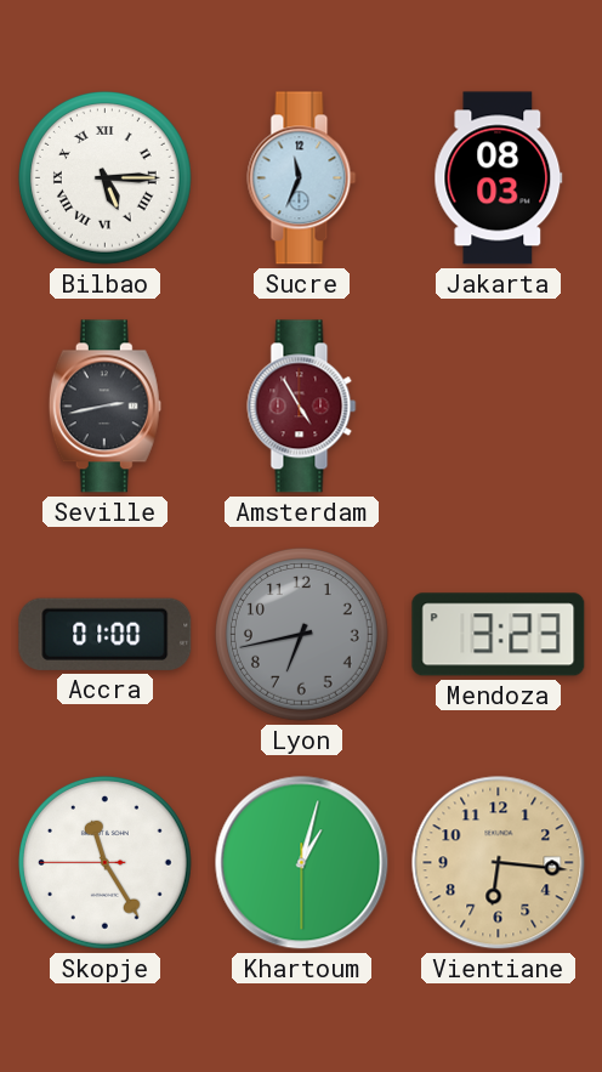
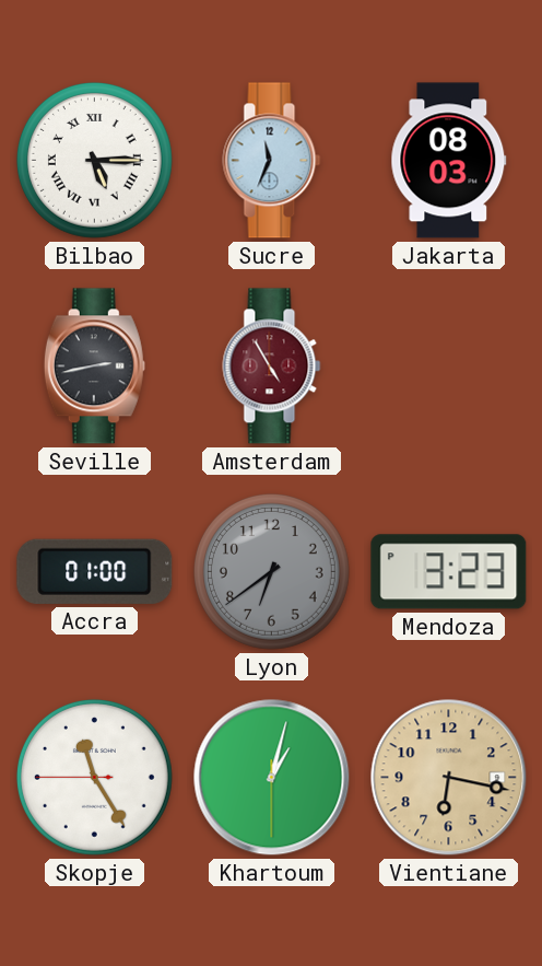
Lyon: 6:43 -> 6:39 (271, 571)
Vientiane: 6:16 -> 6:17 (449, 778)
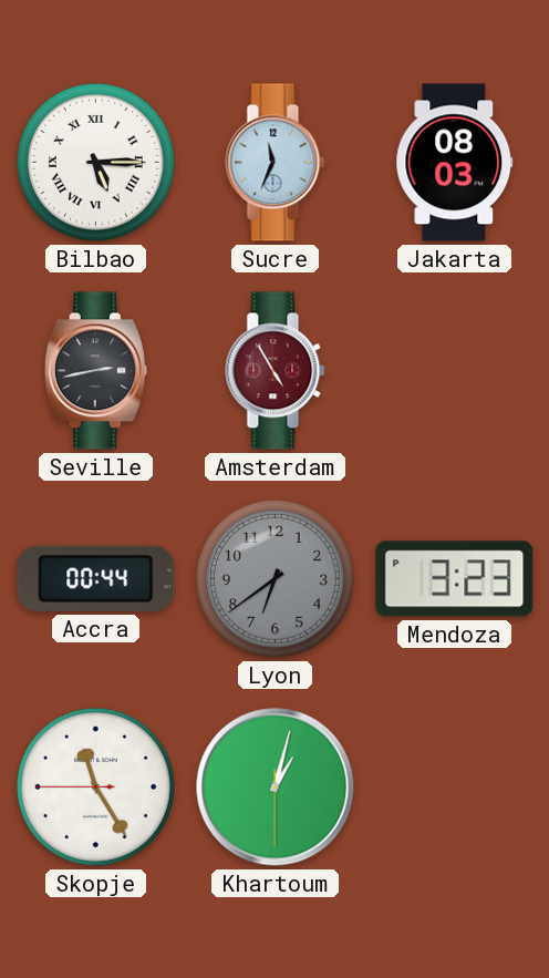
Accra: 01:00 -> 00:44 (96, 578)
Vientiane: 6:17 -> none (449, 778)
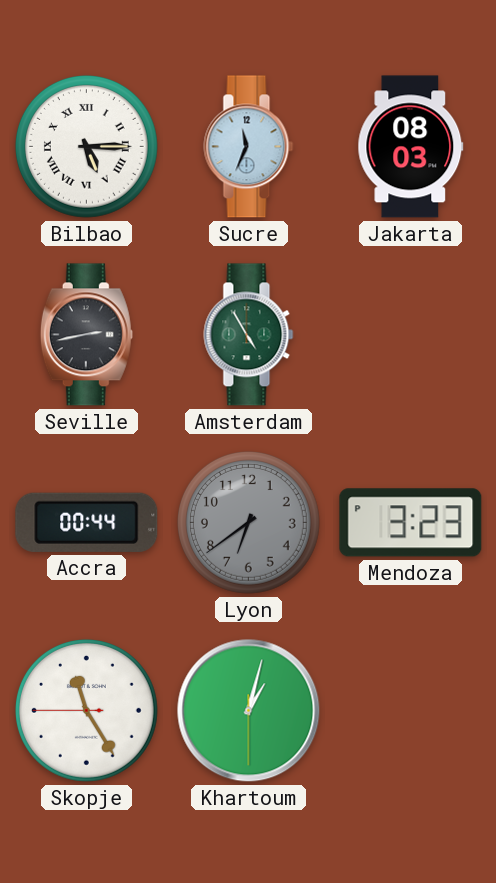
Amsterdam dial: burgundy -> green (249, 335)
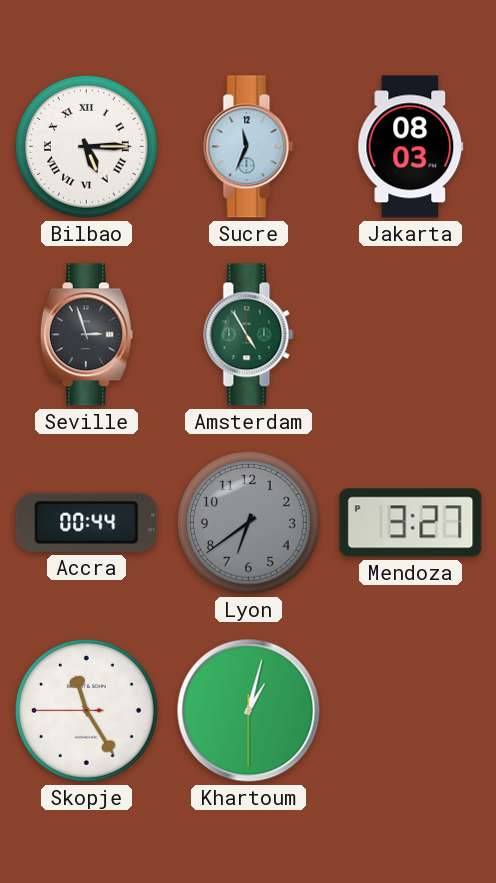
Seville: 2:43 -> 2:57 (86, 335)
Mendoza: 3:23 -> 3:27 (411, 523)
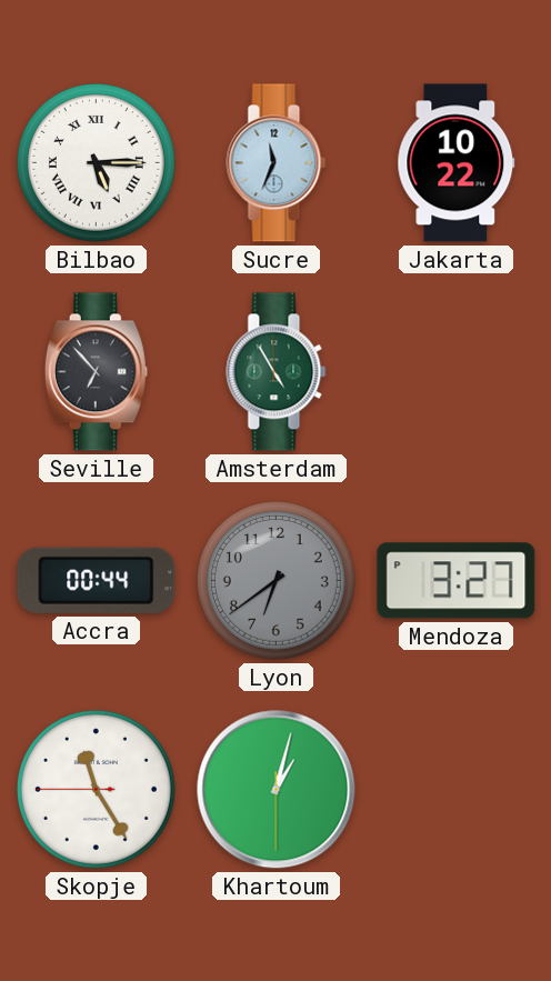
Jakarta: 08:03 -> 10:22 (457, 163)
Seville: 2:57 -> 6:53 (96, 372)
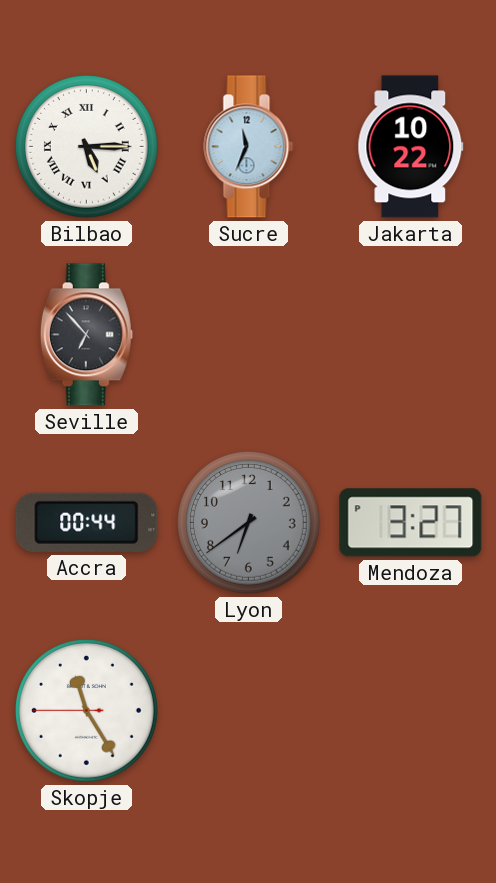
Amsterdam: 4:55 -> none (277, 372)
Khartoum: 1:02 -> none (277, 790)
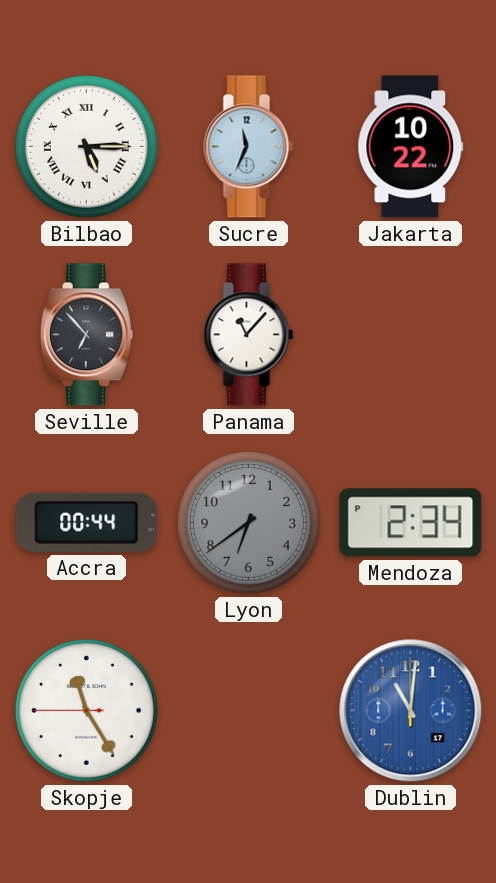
Panama: none -> 11:07 (249, 335)
Mendoza: 3:27 -> 2:34 (411, 523)
Dublin: none -> 11:01 (411, 711)
